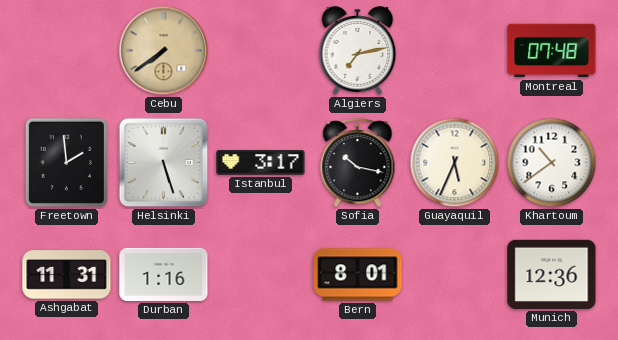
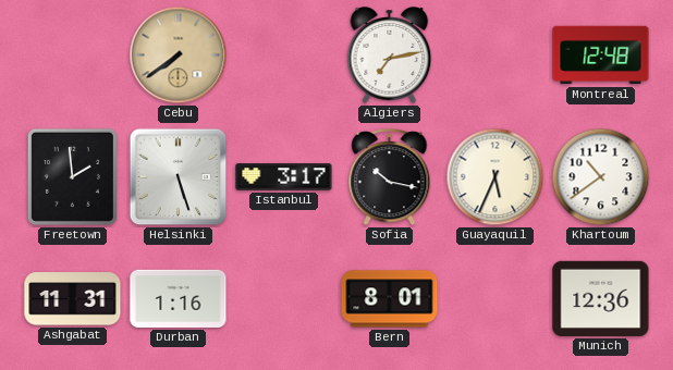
Montreal: 07:48 -> 12:48 (601, 55)
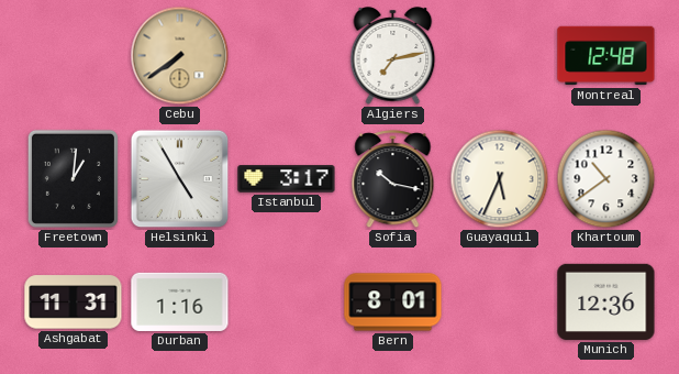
Freetown: 1:59 -> 1:01 (73, 178)
Helsinki: 5:27 -> 4:55 (180, 179)
